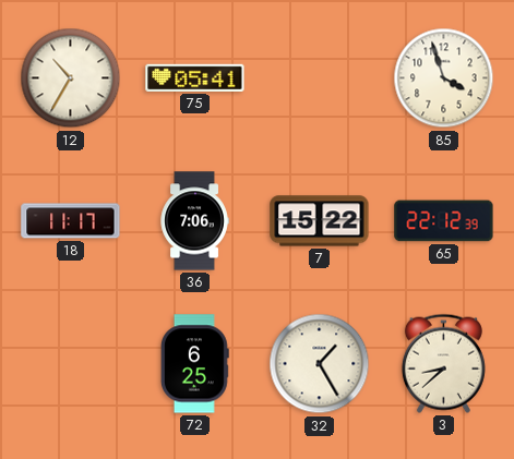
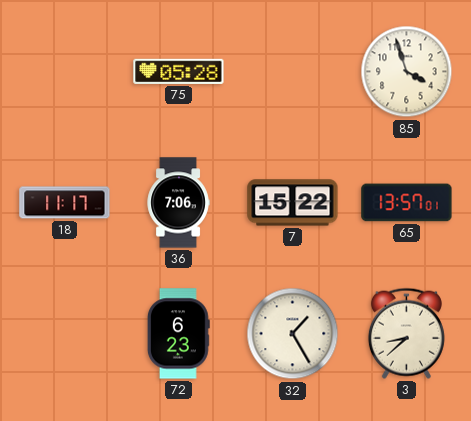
12: 10:35 -> none (71, 78)
75: 05:41 -> 05:28 (179, 71)
65: 22:12 -> 13:57 (407, 203)
72: 6:25 -> 6:23 (179, 334)
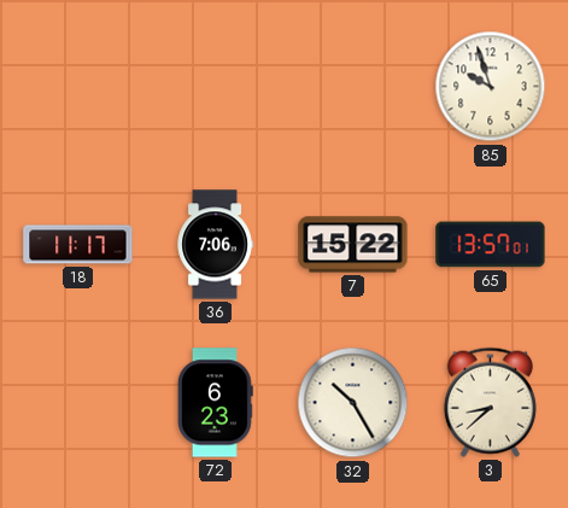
75: 05:28 -> none (179, 71)
85: 3:57 -> 9:57 (491, 87)
32: 1:25 -> 10:25 (353, 403)
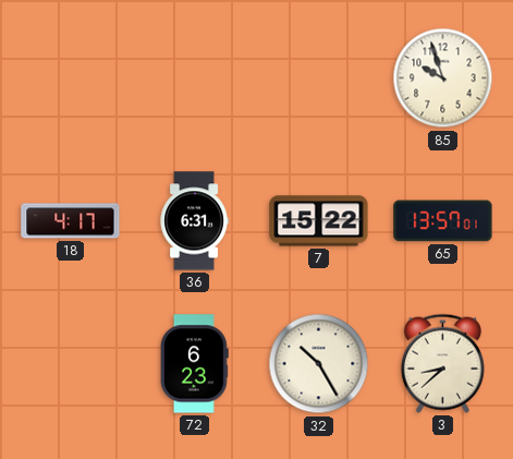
18: 11:17 -> 4:17 (71, 221)
36: 7:06 -> 6:31 (194, 221)
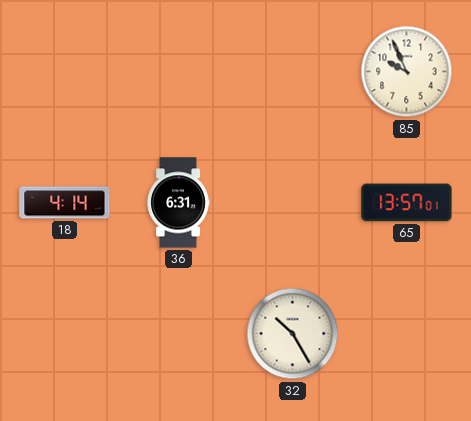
85: 9:57 -> 9:56 (407, 72)
18: 4:17 -> 4:14 (65, 203)
7: 15:22 -> none (319, 221)
72: 6:23 -> none (195, 364)
3: 8:38 -> none (442, 363)
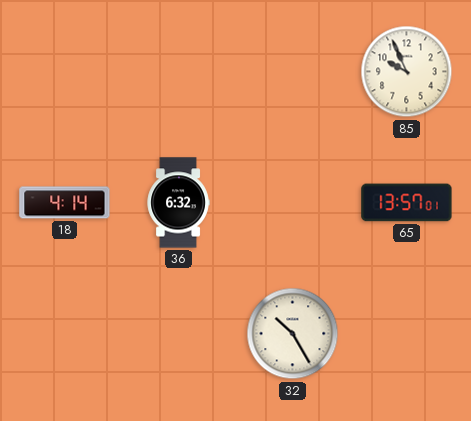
36: 6:31 -> 6:32 (178, 203)
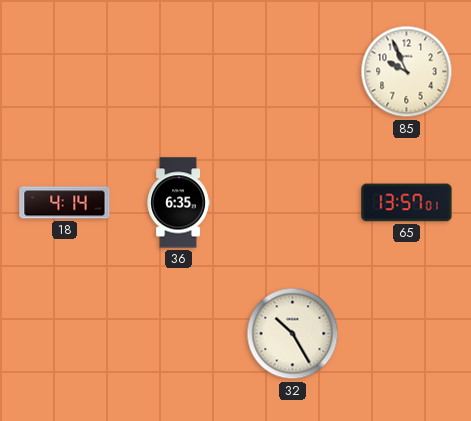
36: 6:32 -> 6:35 (178, 203)
